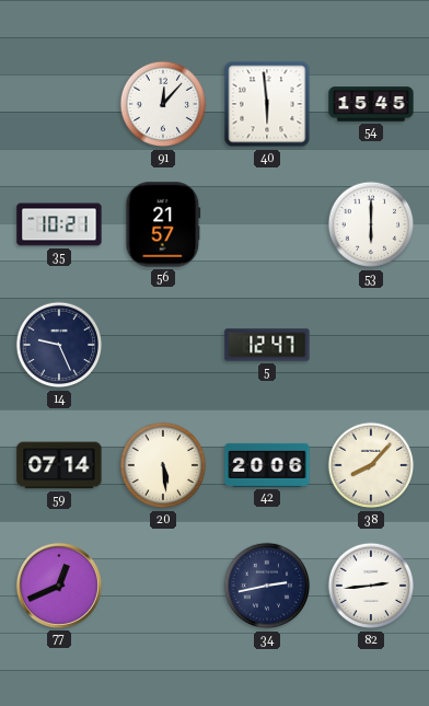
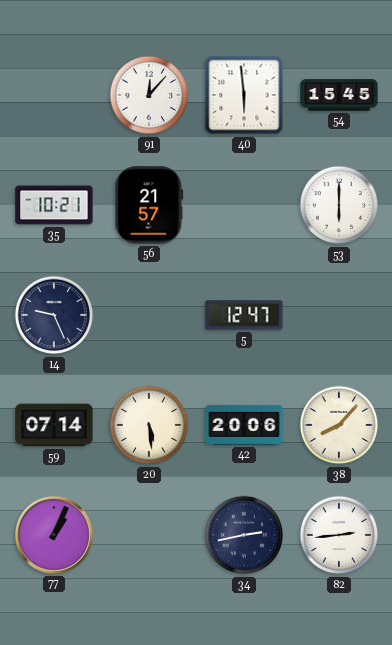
77: 12:41 -> 1:04 (54, 535)
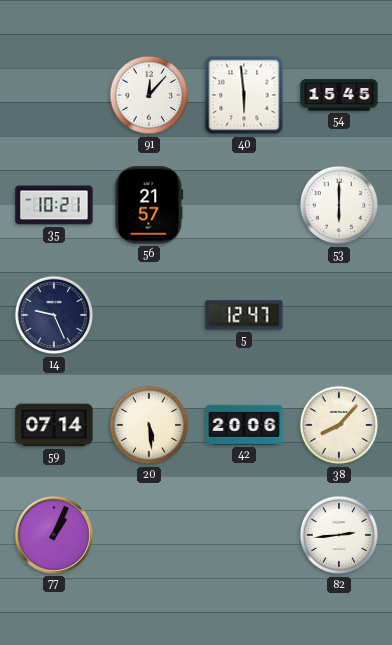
34: 2:43 -> none (244, 535)
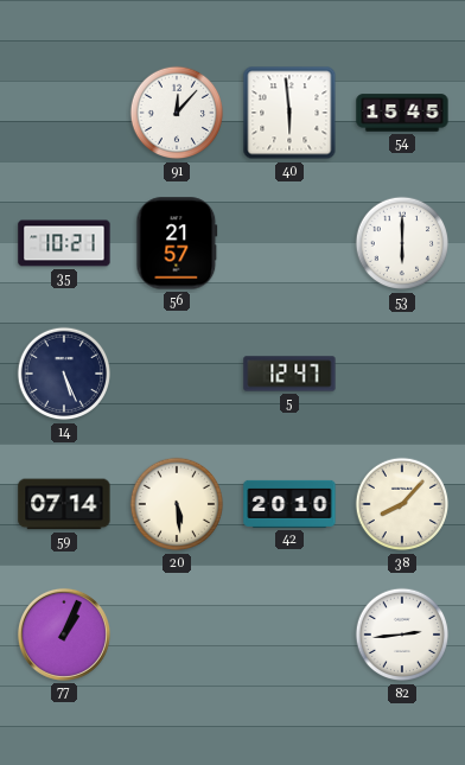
14: 9:26 -> 5:26 (64, 374)
42: 20:06 -> 20:10 (289, 504)
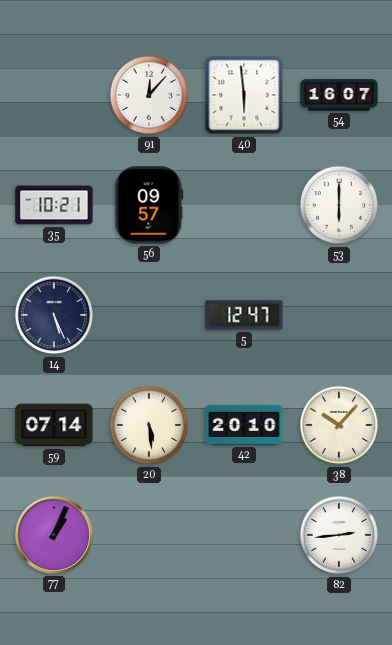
54: 15:45 -> 16:07 (339, 95)
56: 21:57 -> 09:57 (149, 205)
38: 8:07 -> 10:07 (339, 425)
